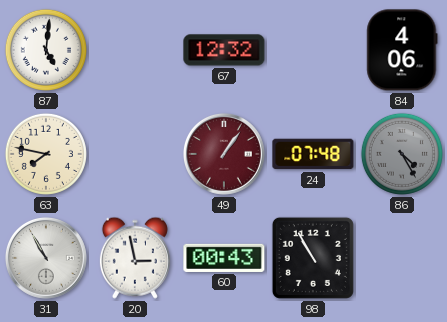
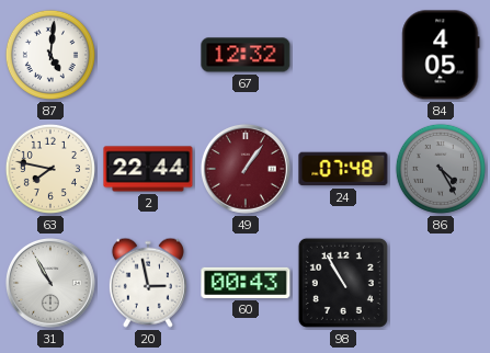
84: 4:06 -> 4:05 (441, 55)
2: none -> 22:44 (148, 169)
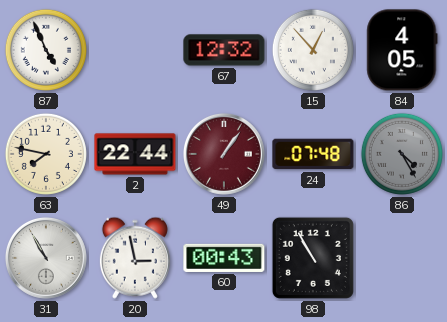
87: 5:01 -> 4:56 (46, 50)
15: none -> 12:53 (313, 50)
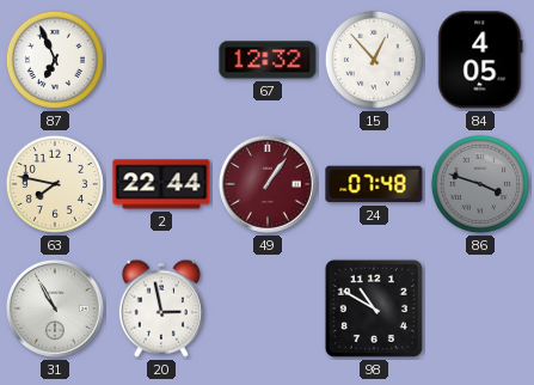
87: 4:56 -> 6:56 (55, 60)
86: 4:25 -> 3:48 (480, 184)
60: 00:43 -> none (224, 258)
98: 10:55 -> 10:50 (374, 308)
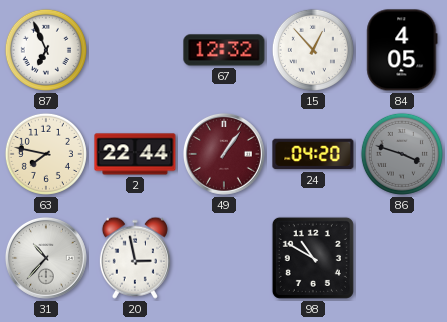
24: 07:48 -> 04:20 (313, 154)
31: 10:55 -> 10:37 (46, 258)
